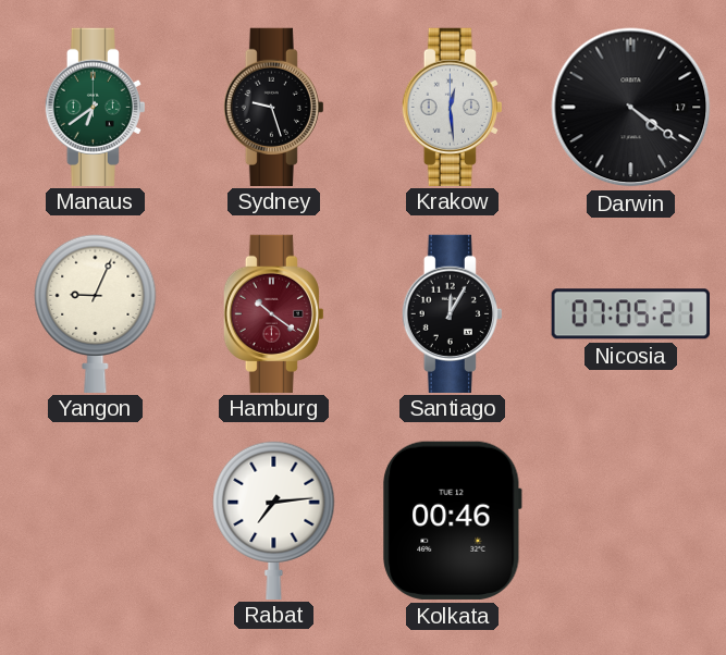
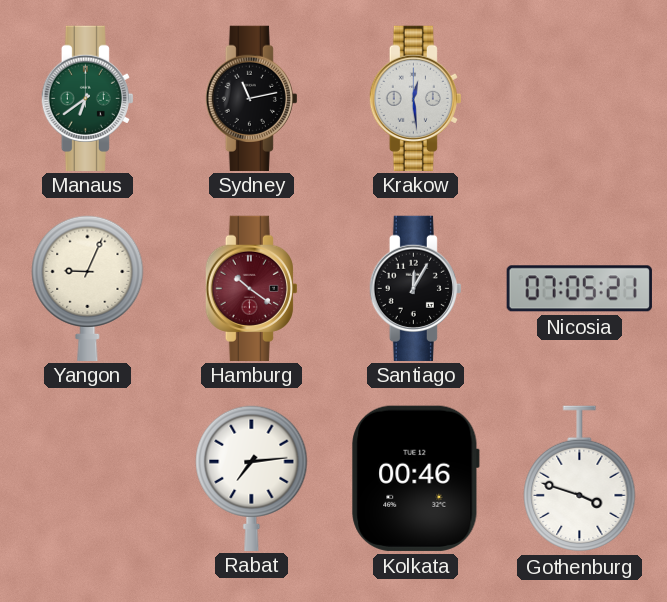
Sydney: 9:27 -> 11:13 (251, 98)
Darwin: 4:21 -> none (631, 108)
Gothenburg: none -> 3:48 (580, 479)
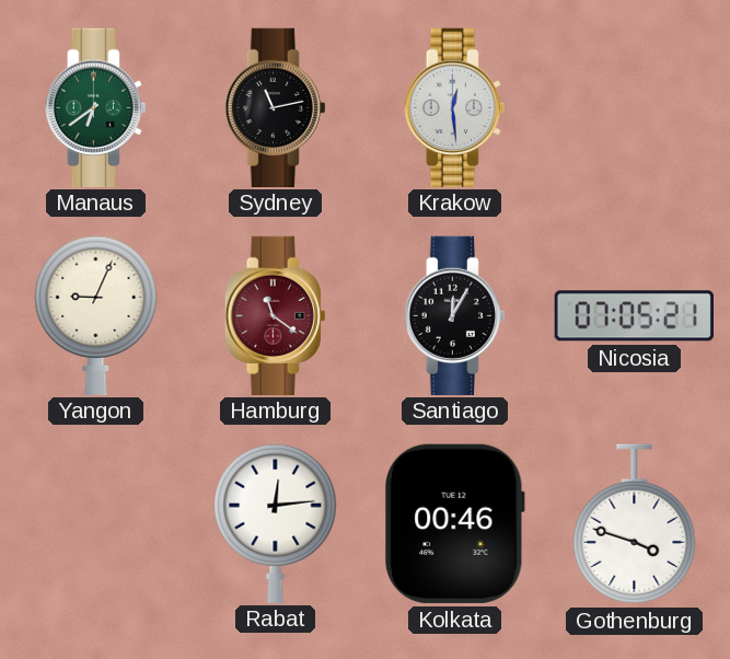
Hamburg: 10:21 -> 11:21 (275, 315)
Rabat: 7:14 -> 12:14 (276, 523)
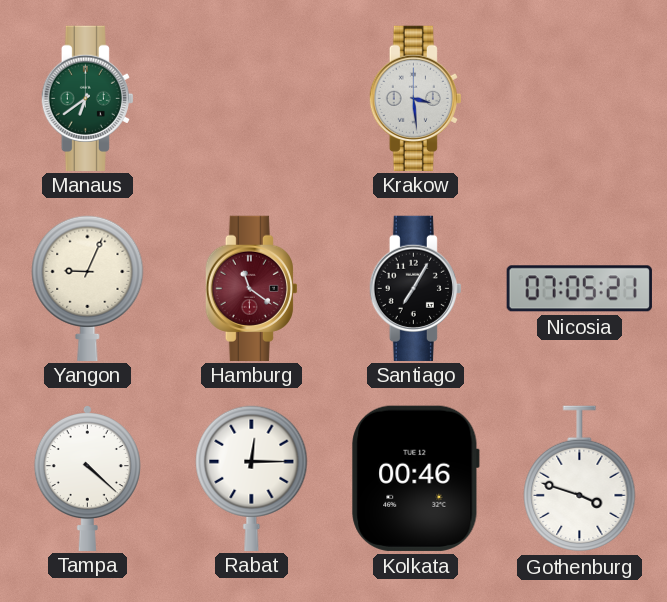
Sydney: 11:13 -> none (275, 107)
Krakow: 12:29 -> 3:29 (415, 98)
Santiago: 12:05 -> 7:05 (415, 288)
Tampa: none -> 4:22 (87, 478)
Rabat: 12:14 -> 12:15 (252, 478)
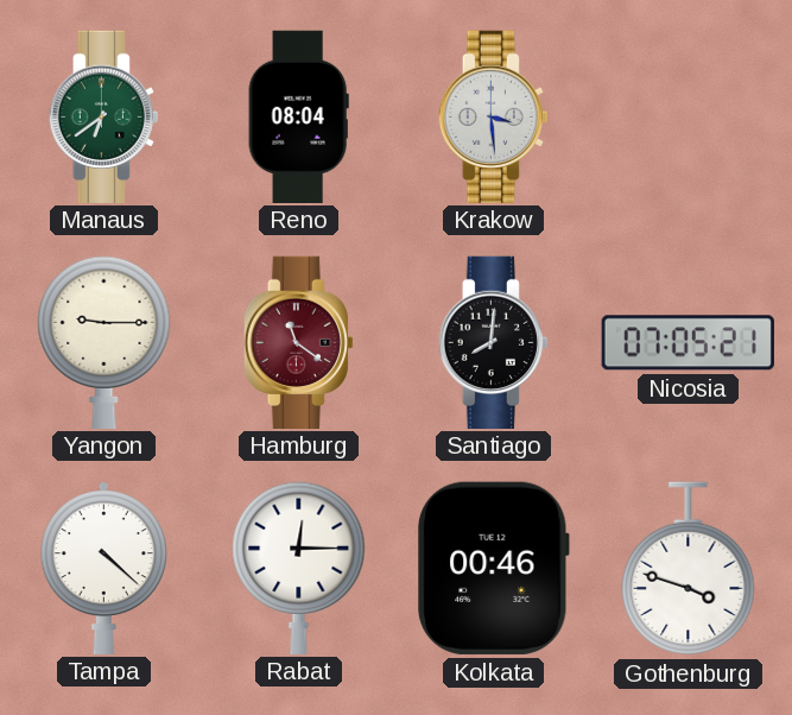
Reno: none -> 08:04 (298, 116)
Yangon: 9:04 -> 9:15 (104, 342)
Santiago: 7:05 -> 8:01 (493, 342)
